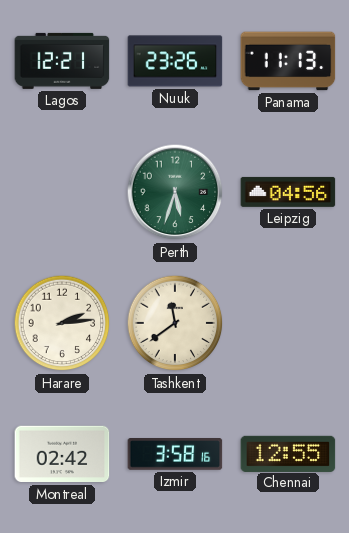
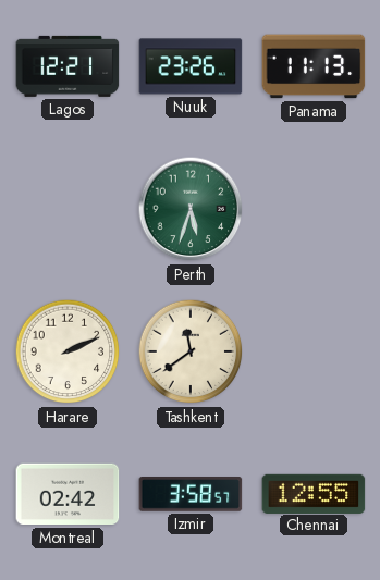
Leipzig: 04:56 -> none (288, 192)
Harare: 2:14 -> 2:11 (68, 351)
Izmir: 3:58:16 -> 3:58:57 (191, 494)
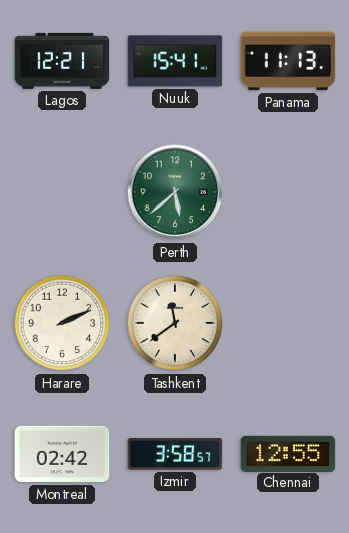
Nuuk: 23:26 -> 15:41 (175, 61)
Perth: 5:33 -> 5:38 (175, 192)
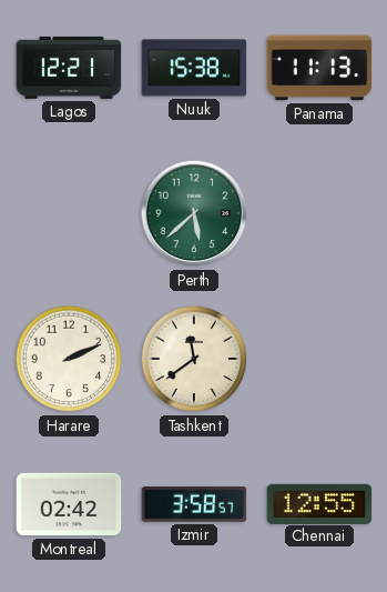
Nuuk: 15:41 -> 15:38 (194, 68)
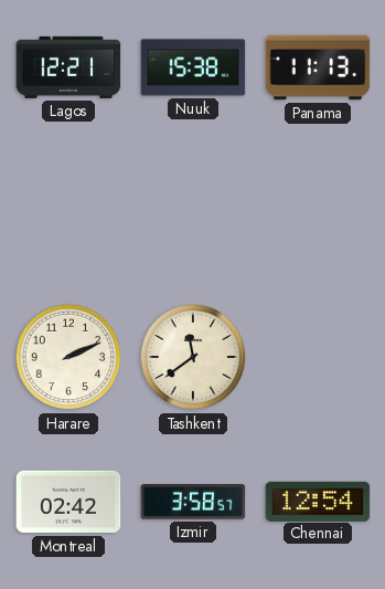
Perth: 5:38 -> none (194, 213)
Chennai: 12:55 -> 12:54 (318, 501)
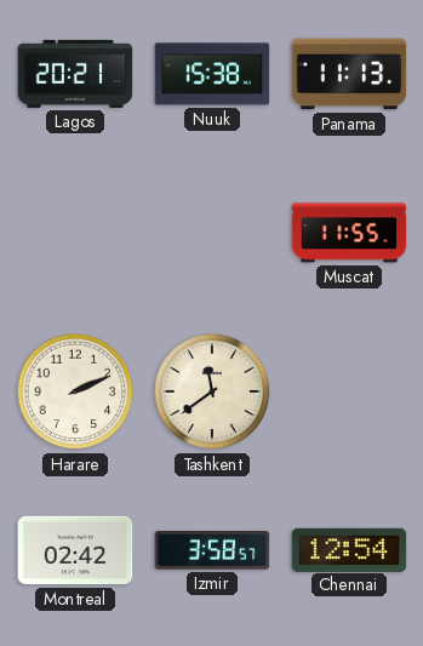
Lagos: 12:21 -> 20:21 (75, 74)
Muscat: none -> 11:55 (349, 233)
